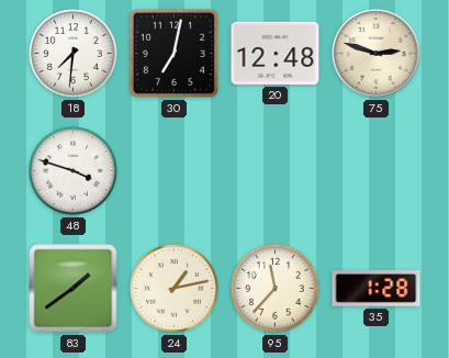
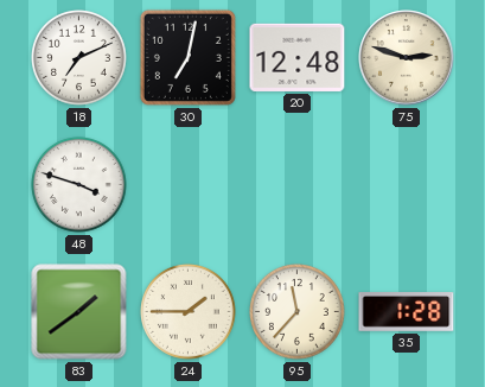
18: 7:31 -> 7:11 (79, 58)
24: 1:13 -> 1:45 (189, 312)
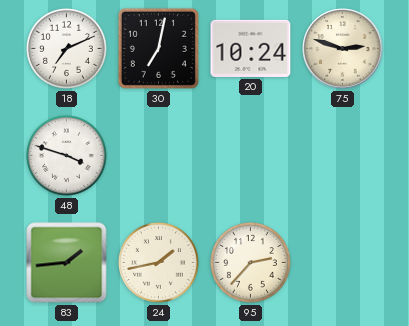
20: 12:48 -> 10:24 (251, 48)
83: 1:39 -> 1:44 (67, 263)
24: 1:45 -> 1:43 (159, 263)
95: 11:37 -> 2:37 (251, 263)
35: 1:28 -> none (407, 312)
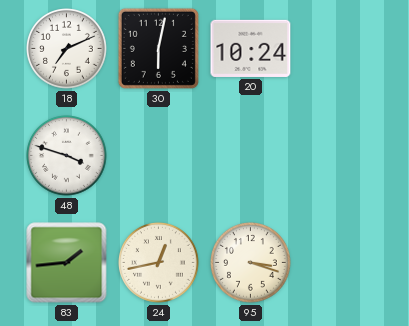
30: 7:02 -> 6:02 (158, 48)
75: 2:48 -> none (343, 49)
24: 1:43 -> 12:43 (159, 263)
95: 2:37 -> 3:18 (251, 263)
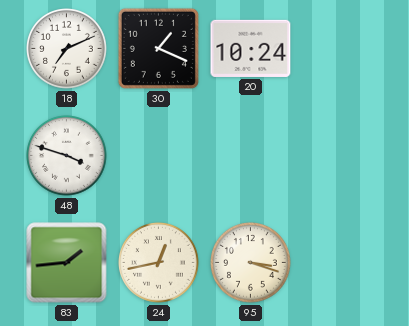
30: 6:02 -> 1:19 (158, 48)
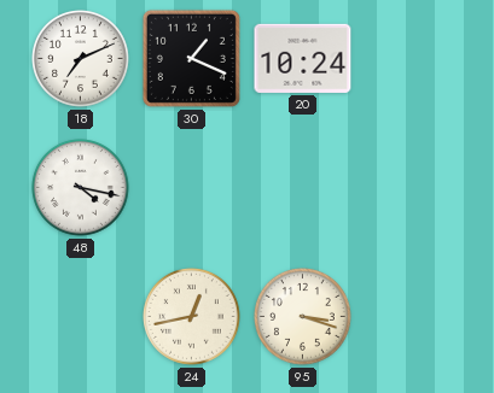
48: 3:48 -> 4:17 (81, 188)
83: 1:44 -> none (67, 263)
